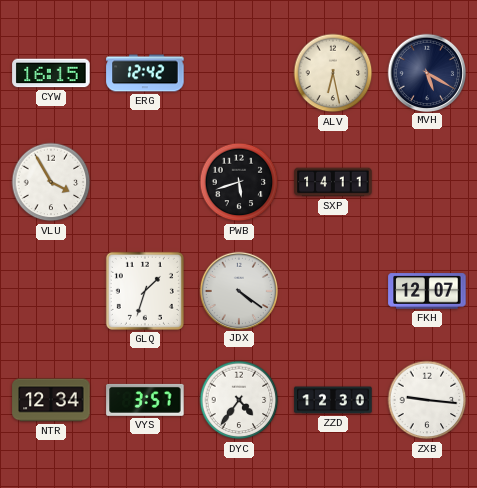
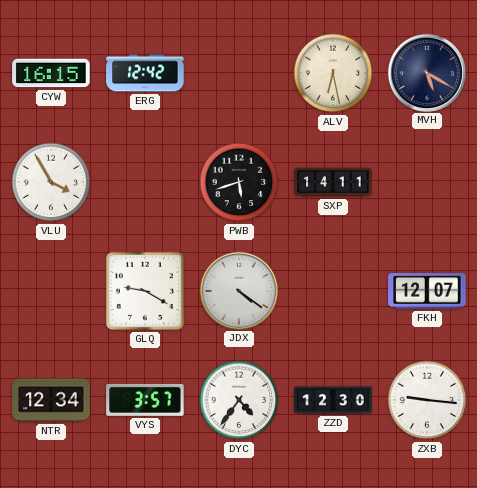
GLQ: 1:33 -> 9:20 (145, 291)
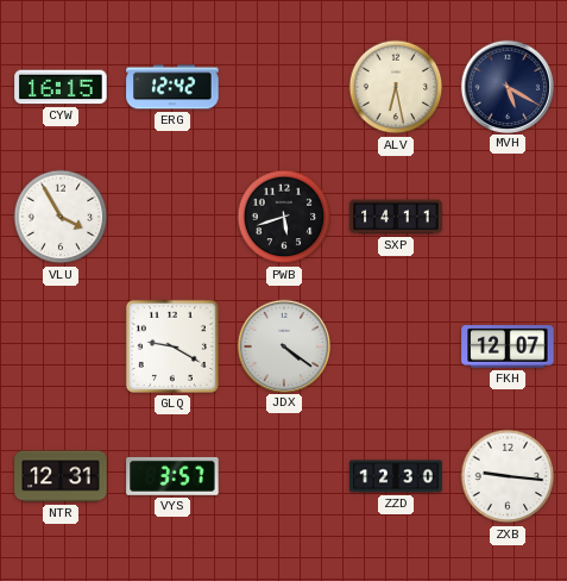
NTR: 12:34 -> 12:31 (61, 476)
DYC: 4:36 -> none (239, 400)
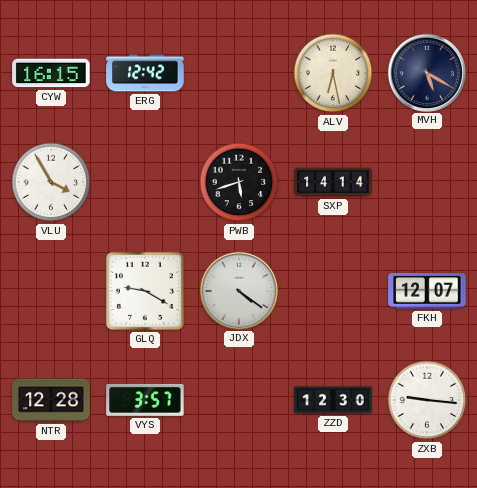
SXP: 14:11 -> 14:14 (333, 182)
NTR: 12:31 -> 12:28 (51, 400)
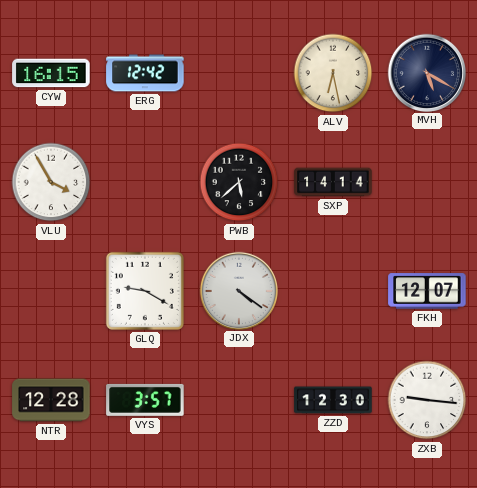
PWB: 5:42 -> 5:38 (239, 182)
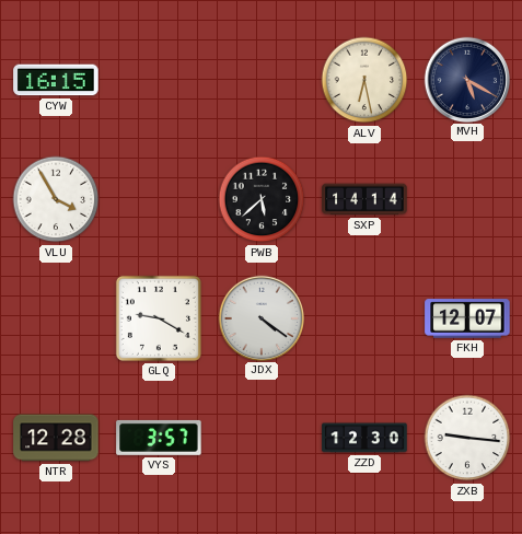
ERG: 12:42 -> none (145, 73)
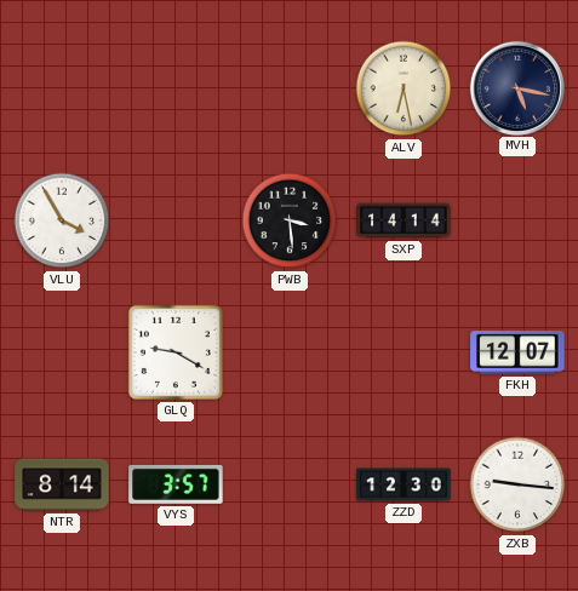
CYW: 16:15 -> none (56, 80)
MVH: 5:20 -> 5:17 (516, 87)
PWB: 5:38 -> 3:29 (290, 220)
JDX: 4:21 -> none (260, 317)
NTR: 12:28 -> 8:14 (62, 484)
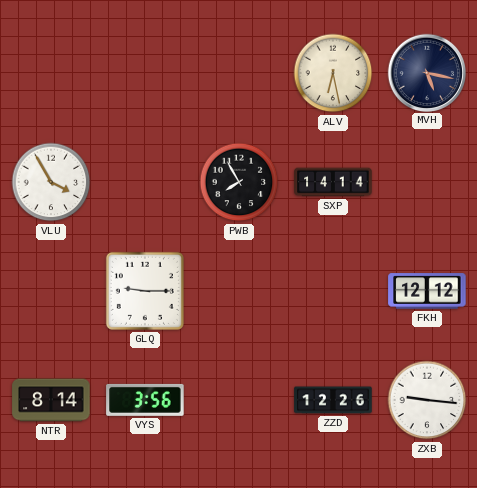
PWB: 3:29 -> 7:55 (239, 182)
GLQ: 9:20 -> 9:15 (145, 291)
FKH: 12:07 -> 12:12 (427, 291)
VYS: 3:57 -> 3:56 (145, 400)
ZZD: 12:30 -> 12:26 (333, 400)
